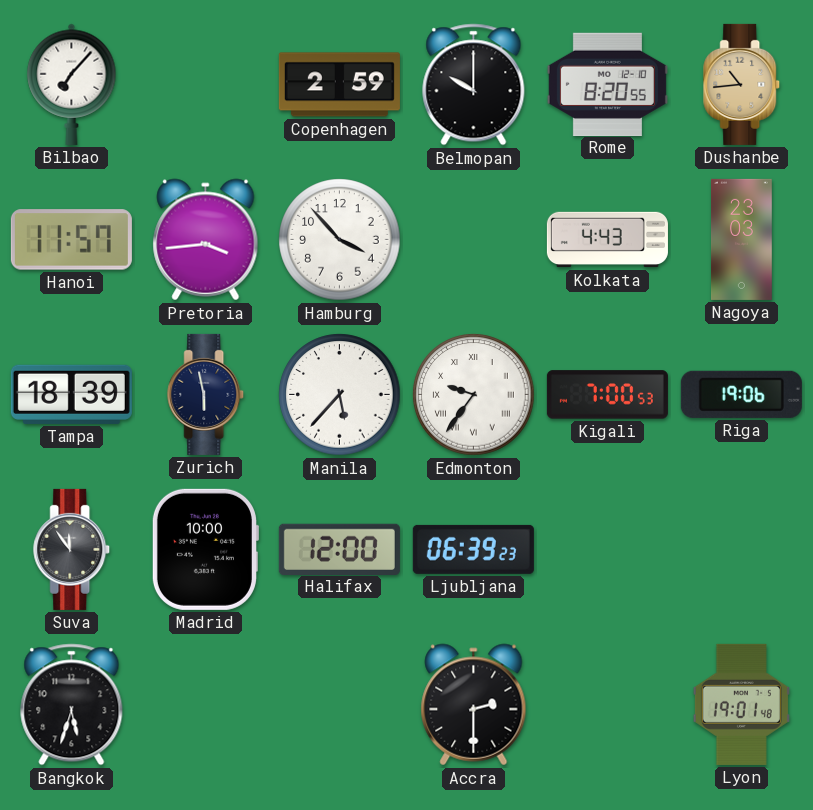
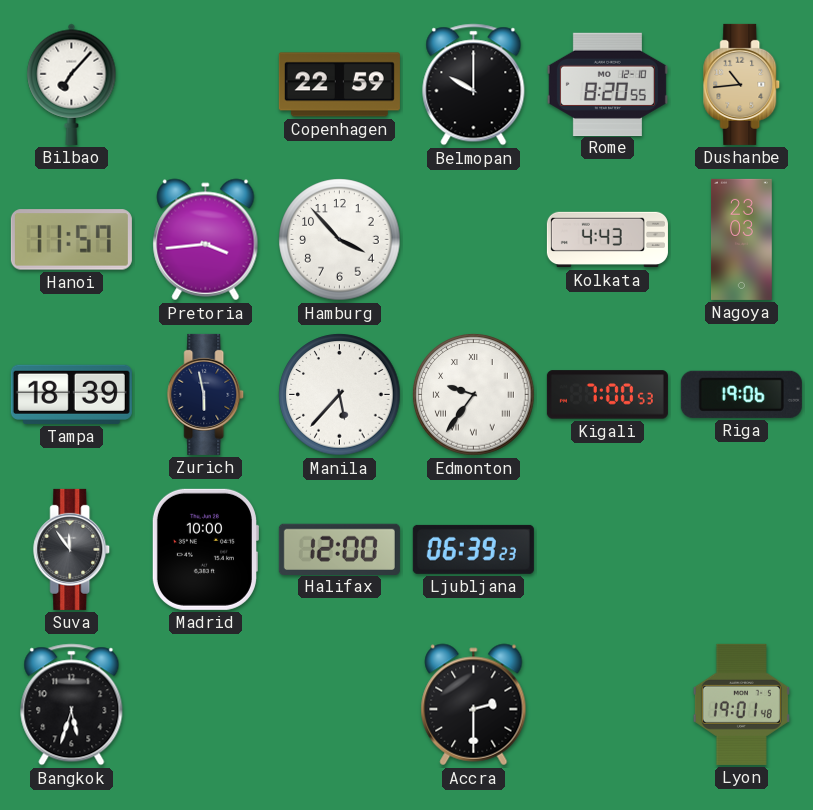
Copenhagen: 2:59 -> 22:59 (339, 85)
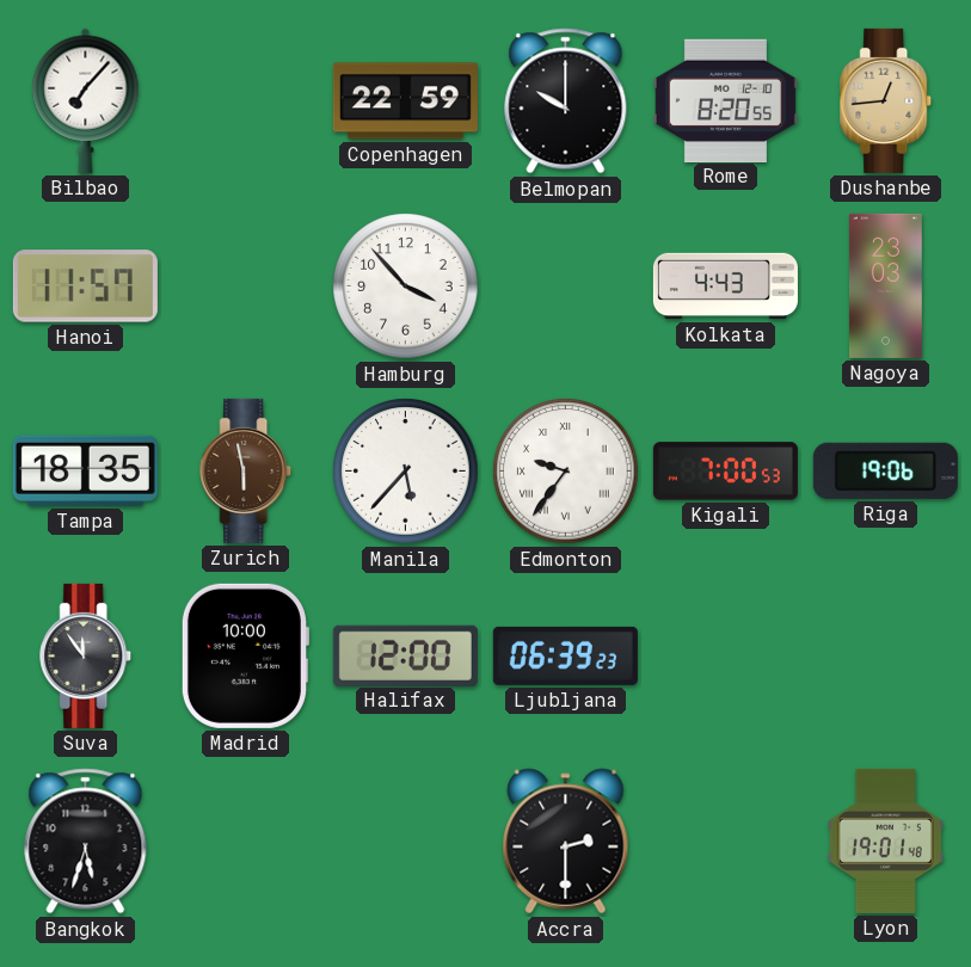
Dushanbe: 10:44 -> 12:44 (886, 100)
Pretoria: 3:44 -> none (206, 240)
Tampa: 18:39 -> 18:35 (85, 470)
Zurich dial: navy -> brown (246, 470)
